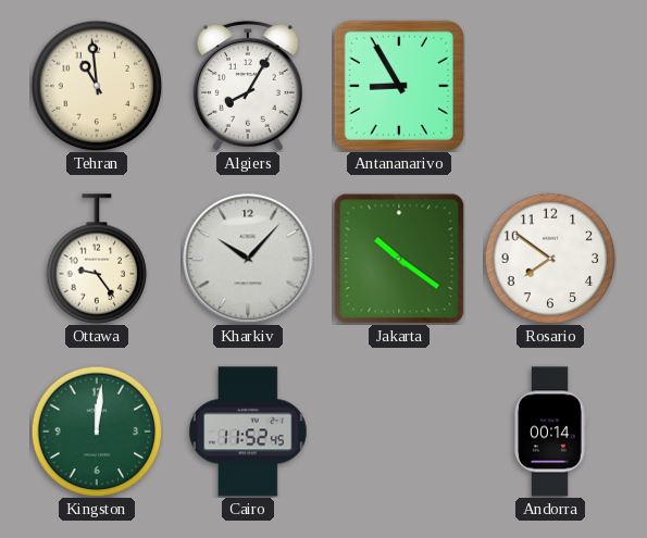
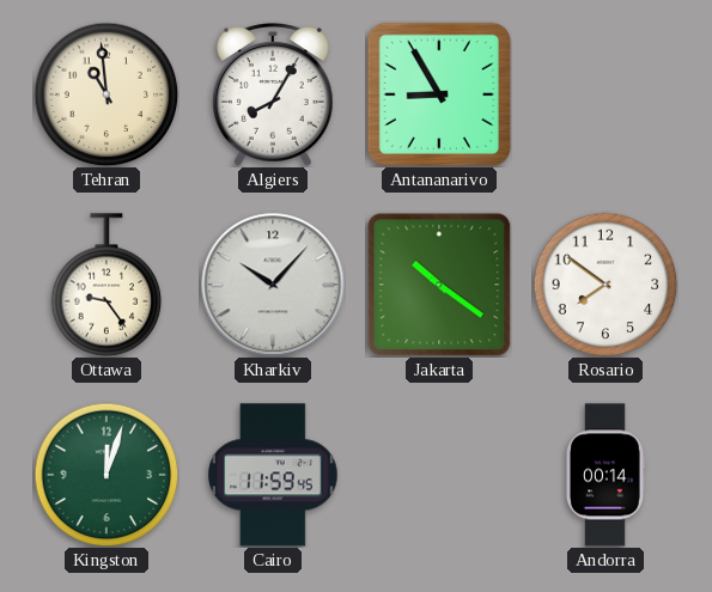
Kingston: 12:01 -> 12:03 (107, 475)
Cairo: 11:52 -> 11:59 (274, 475)
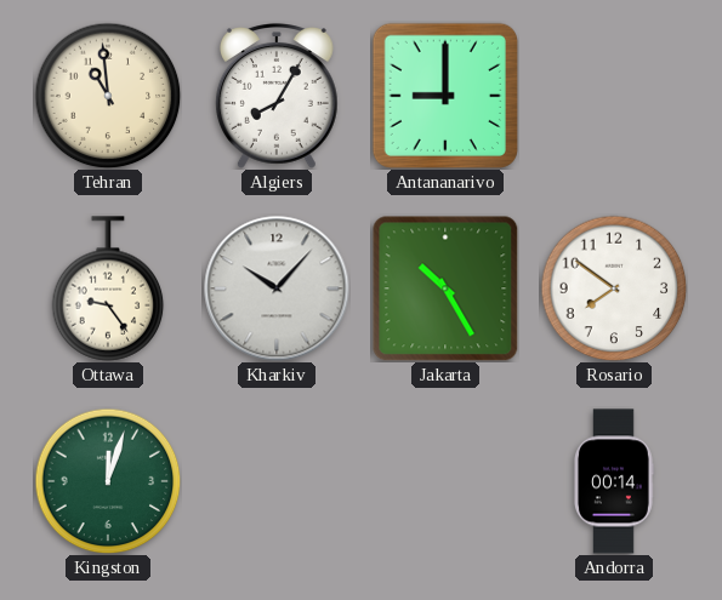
Antananarivo: 8:55 -> 9:00 (445, 96)
Jakarta: 10:21 -> 10:25 (445, 288)
Cairo: 11:59 -> none (274, 475)
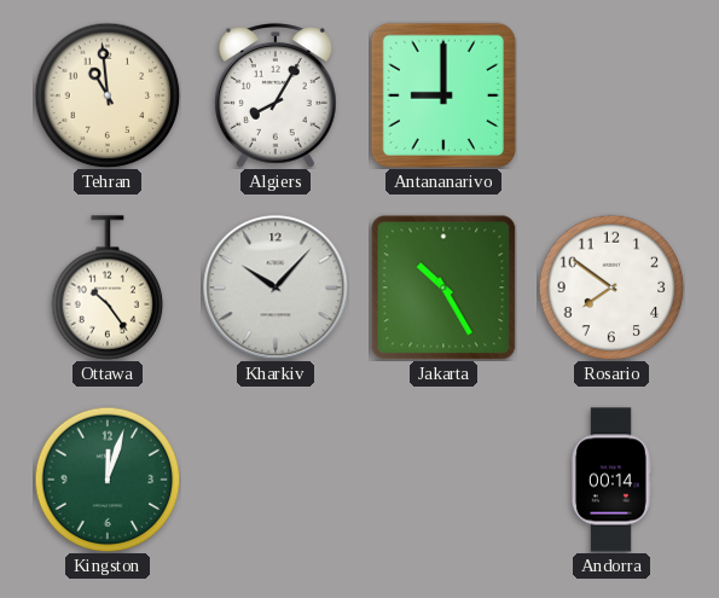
Ottawa: 9:24 -> 10:24 (108, 288)
